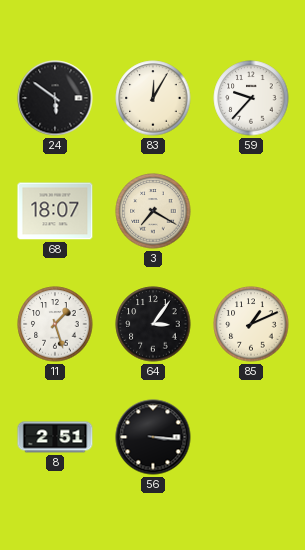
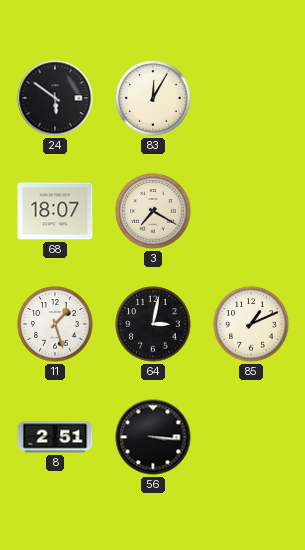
59: 9:37 -> none (251, 98)
64: 3:06 -> 3:02 (153, 324)
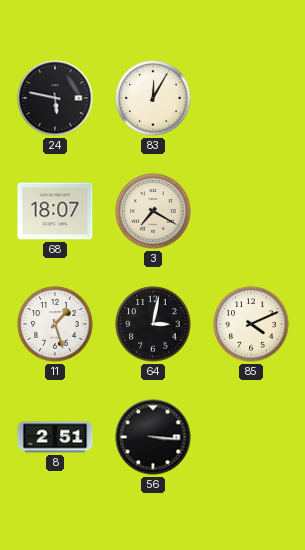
24: 5:51 -> 5:47 (55, 98)
85: 1:11 -> 4:11 (251, 324)
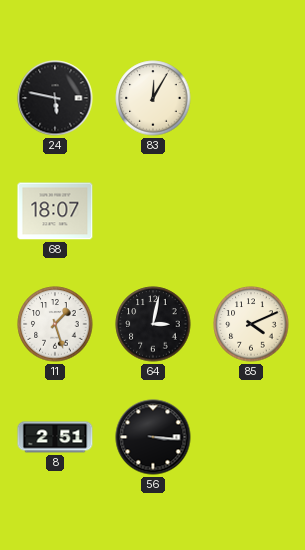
3: 7:20 -> none (153, 211)
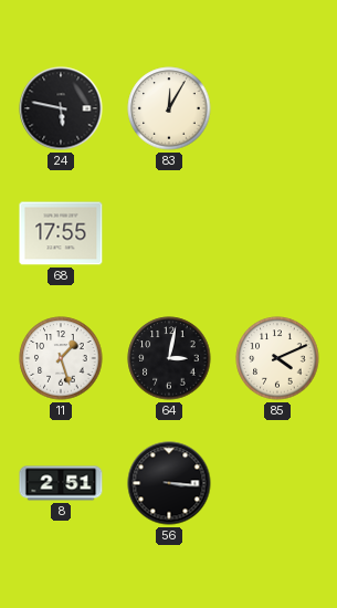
68: 18:07 -> 17:55 (61, 233)
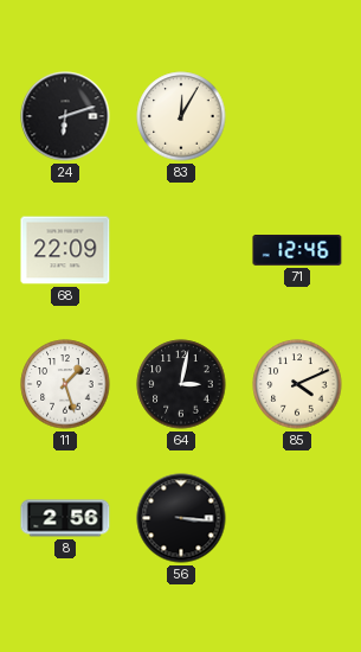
24: 5:47 -> 6:12 (65, 116)
68: 17:55 -> 22:09 (65, 250)
71: none -> 12:46 (297, 251)
8: 2:51 -> 2:56 (65, 518)
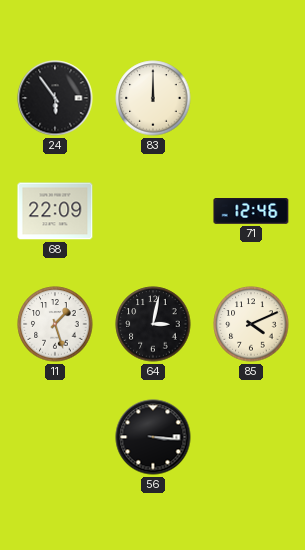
24: 6:12 -> 5:54 (55, 98)
83: 12:05 -> 12:00 (153, 98)
8: 2:56 -> none (65, 518)
